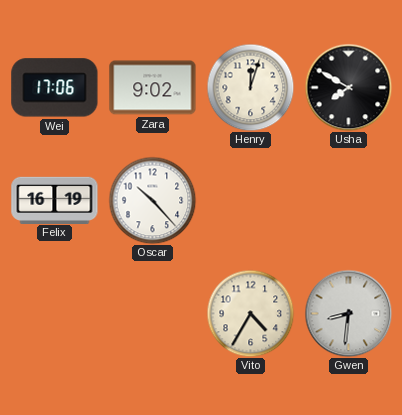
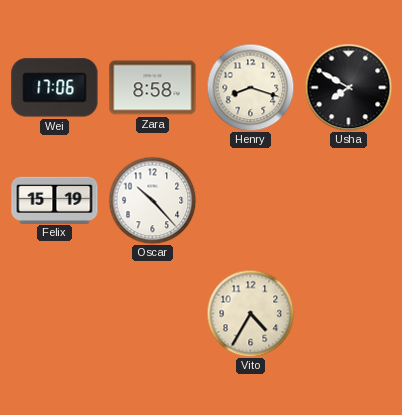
Zara: 9:02 -> 8:58 (153, 88)
Henry: 12:03 -> 8:18 (250, 87)
Felix: 16:19 -> 15:19 (55, 200)
Gwen: 8:31 -> none (348, 313)
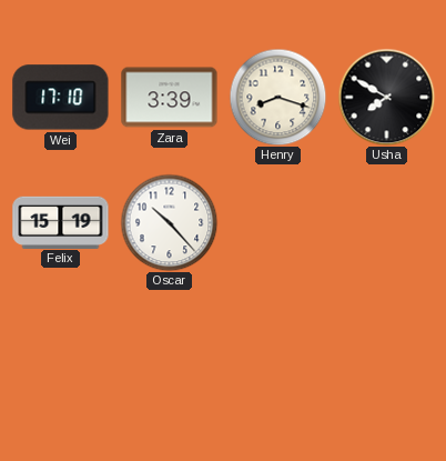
Wei: 17:06 -> 17:10 (61, 98)
Zara: 8:58 -> 3:39 (170, 98)
Vito: 4:35 -> none (250, 313)
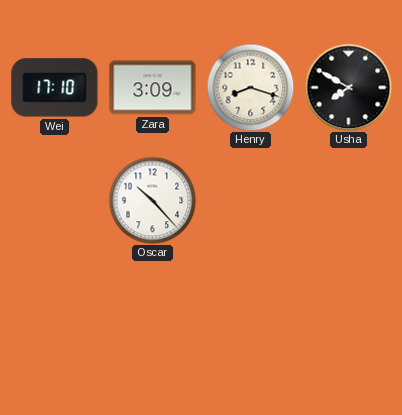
Zara: 3:39 -> 3:09 (153, 88)
Felix: 15:19 -> none (61, 222)
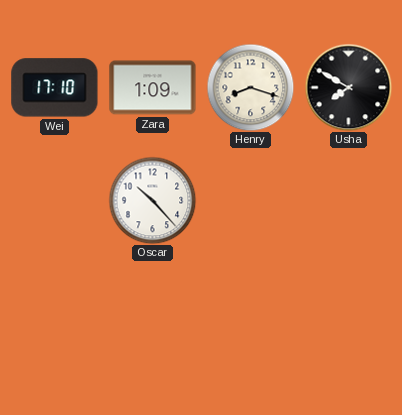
Zara: 3:09 -> 1:09 (153, 88)
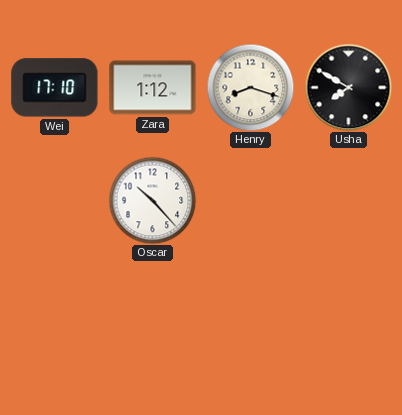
Zara: 1:09 -> 1:12 (153, 88)
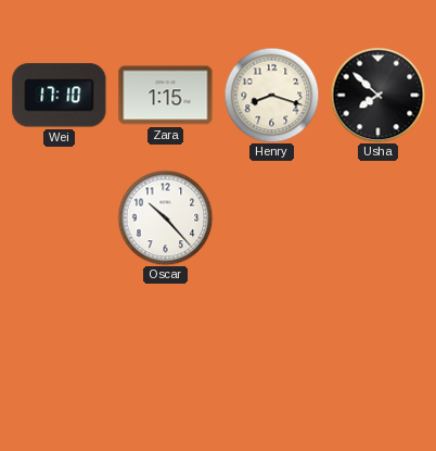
Zara: 1:12 -> 1:15 (166, 96)
Usha: 7:50 -> 7:52 (377, 95)
